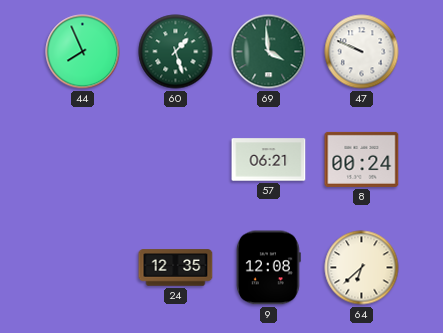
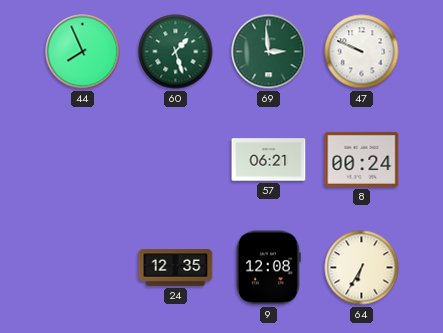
69: 3:59 -> 2:59 (269, 52)
64: 6:38 -> 6:35 (362, 268)
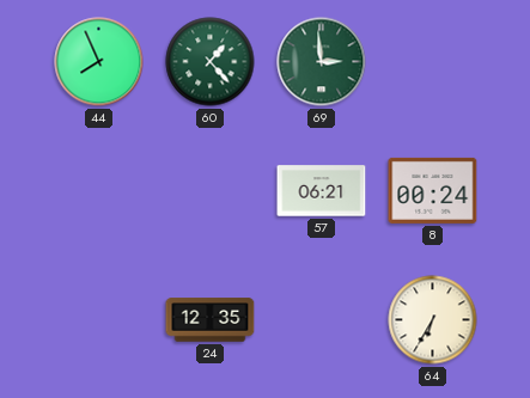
60: 1:27 -> 1:23 (211, 62)
47: 9:49 -> none (362, 52)
9: 12:08 -> none (268, 268)
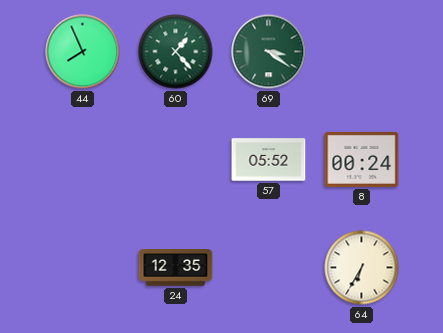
69: 2:59 -> 3:21 (269, 52)
57: 06:21 -> 05:52 (269, 160)
